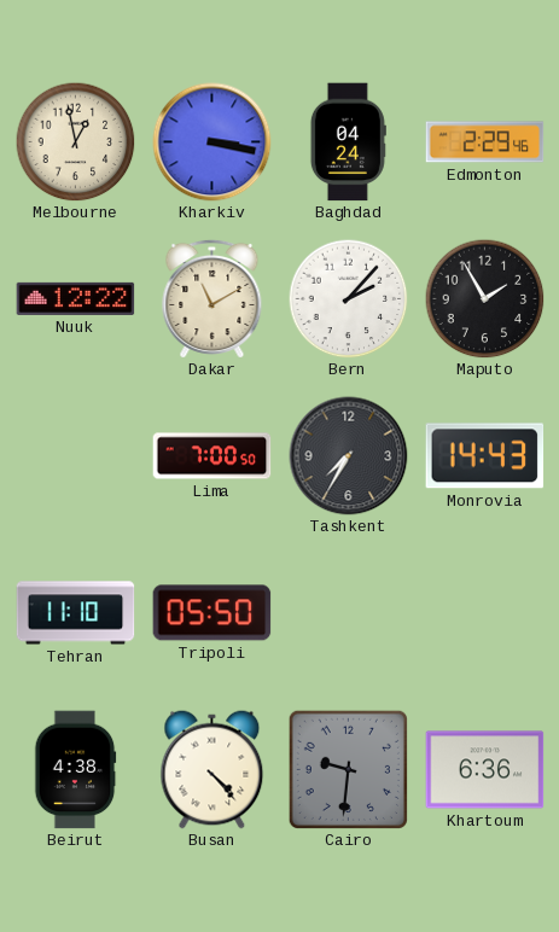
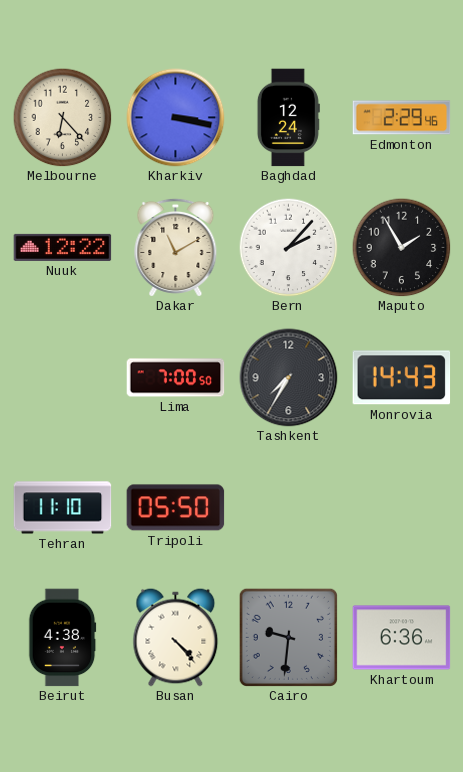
Melbourne: 12:58 -> 6:23 (63, 118)
Baghdad: 04:24 -> 12:24 (288, 118)
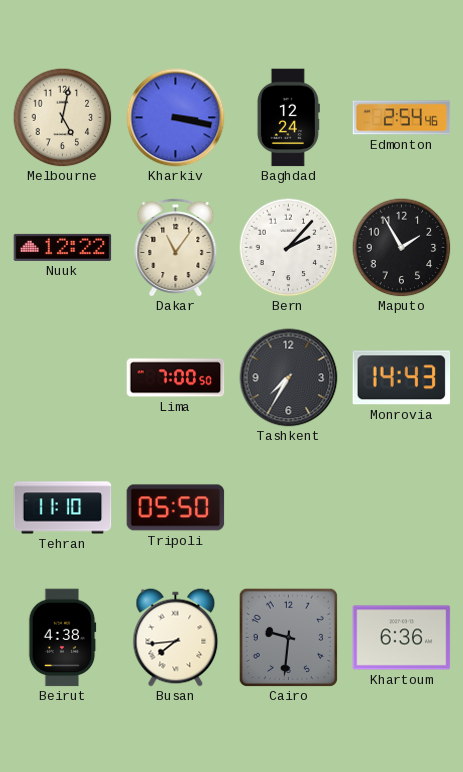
Melbourne: 6:23 -> 5:02 (63, 118)
Edmonton: 2:29 -> 2:54 (402, 118)
Dakar: 11:10 -> 11:06 (176, 247)
Busan: 4:23 -> 7:44 (176, 638)
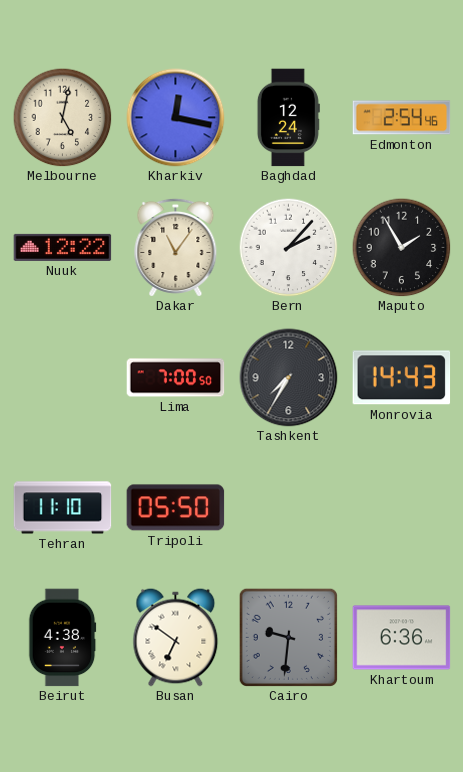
Kharkiv: 3:17 -> 12:17 (176, 118)
Busan: 7:44 -> 6:51 (176, 638)
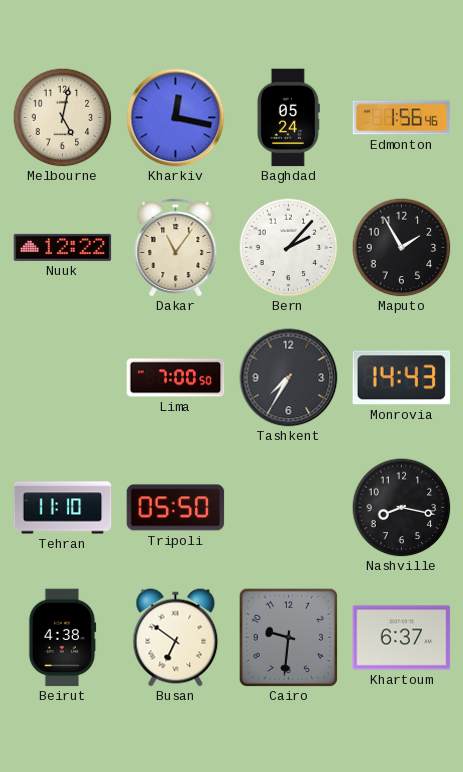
Baghdad: 12:24 -> 05:24 (288, 118)
Edmonton: 2:54 -> 1:56 (402, 118)
Nashville: none -> 8:17 (402, 508)
Khartoum: 6:36 -> 6:37 (402, 638)
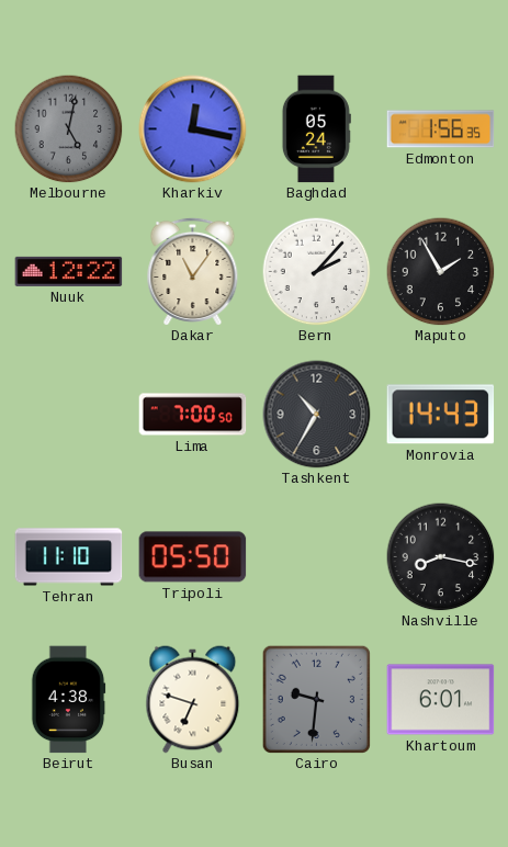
Melbourne dial: cream -> grey (69, 129)
Edmonton: 1:56:46 -> 1:56:35 (441, 129)
Tashkent: 7:35 -> 10:35 (317, 415)
Busan: 6:51 -> 6:48 (193, 700)
Khartoum: 6:37 -> 6:01 (441, 700)
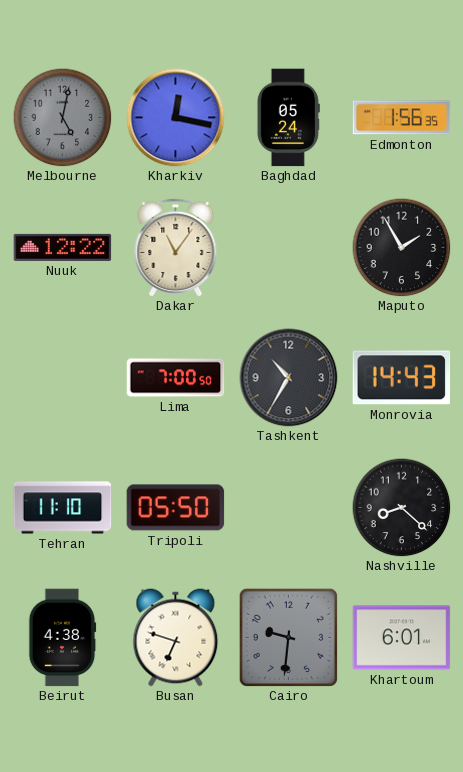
Bern: 2:07 -> none (317, 272)
Nashville: 8:17 -> 8:22 (402, 508)
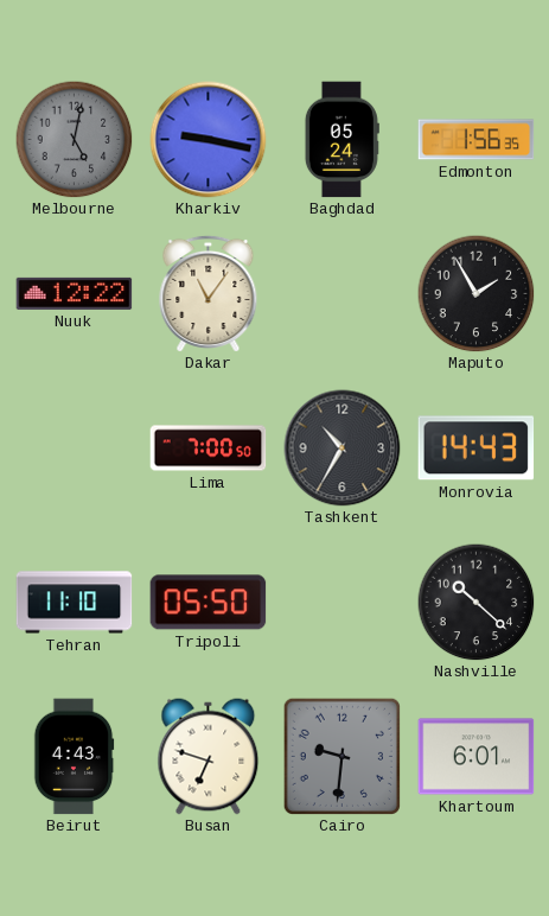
Kharkiv: 12:17 -> 9:17 (209, 140)
Nashville: 8:22 -> 10:22 (477, 603)
Beirut: 4:38 -> 4:43 (74, 757)
